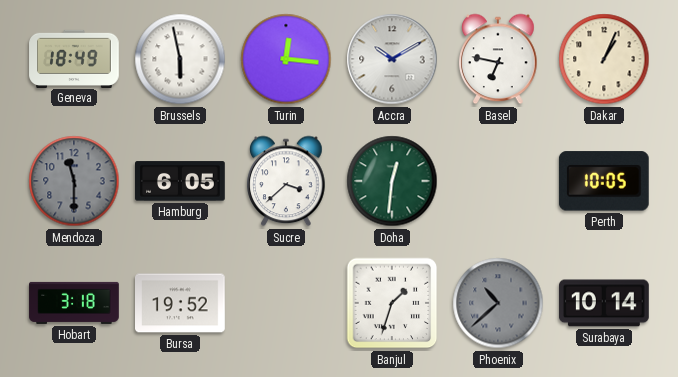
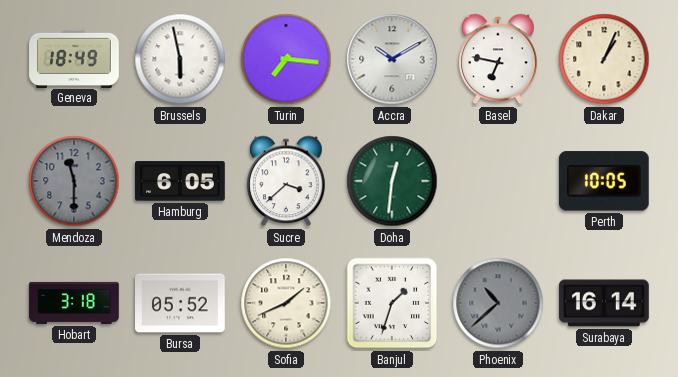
Turin: 12:16 -> 7:16 (286, 59)
Bursa: 19:52 -> 05:52 (181, 303)
Sofia: none -> 1:41 (286, 303)
Surabaya: 10:14 -> 16:14 (605, 303)
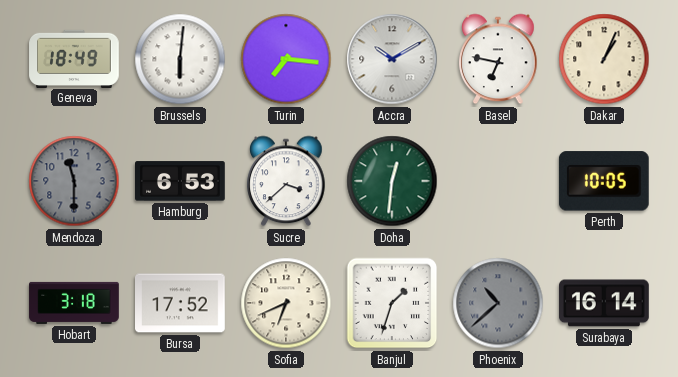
Brussels: 5:58 -> 6:01 (180, 59)
Hamburg: 6:05 -> 6:53 (181, 181)
Bursa: 05:52 -> 17:52 (181, 303)
Sofia: 1:41 -> 6:41 (286, 303)
